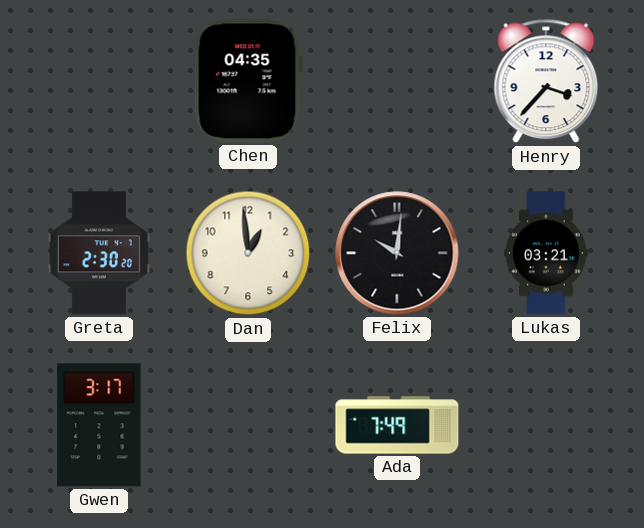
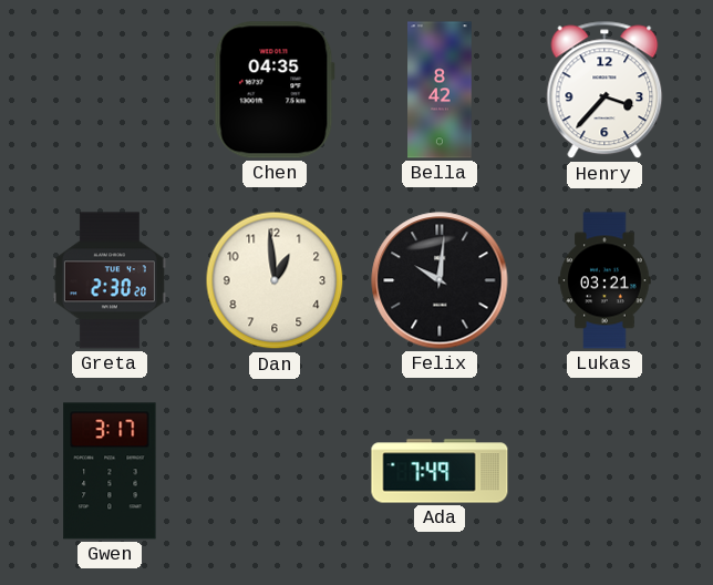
Bella: none -> 8:42 (440, 90)
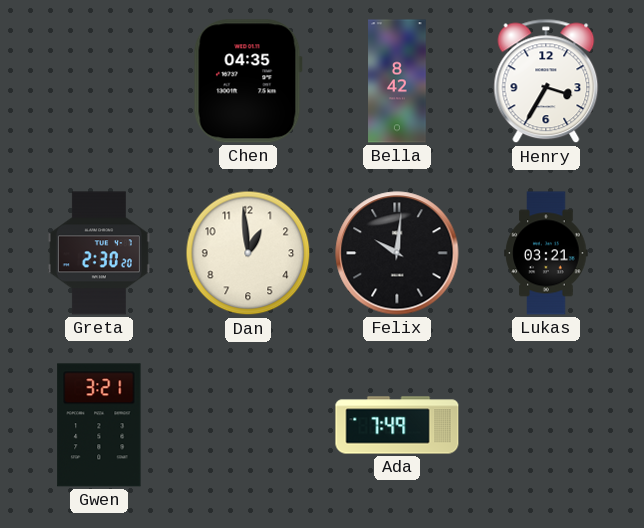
Henry: 3:37 -> 3:35 (546, 81)
Gwen: 3:17 -> 3:21 (99, 425)
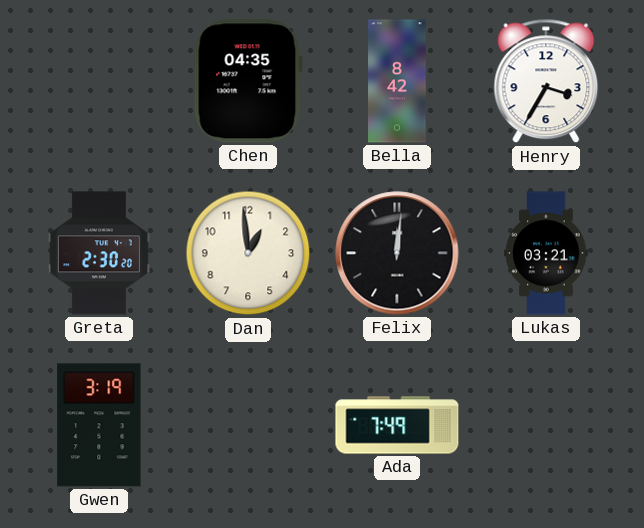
Felix: 10:01 -> 12:01 (397, 253)
Gwen: 3:21 -> 3:19 (99, 425)
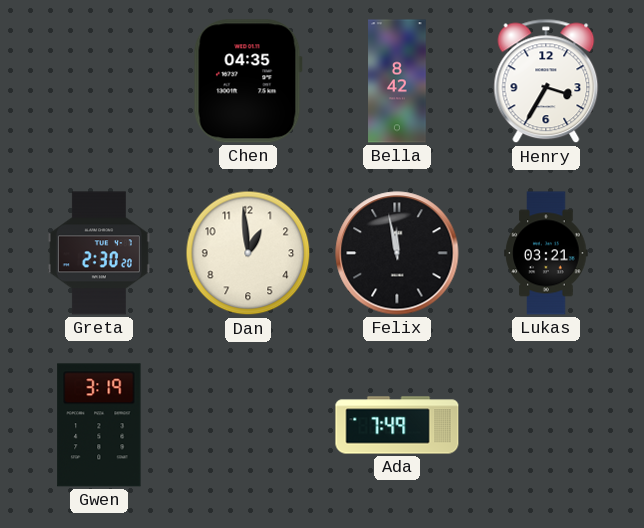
Felix: 12:01 -> 11:58 (397, 253)
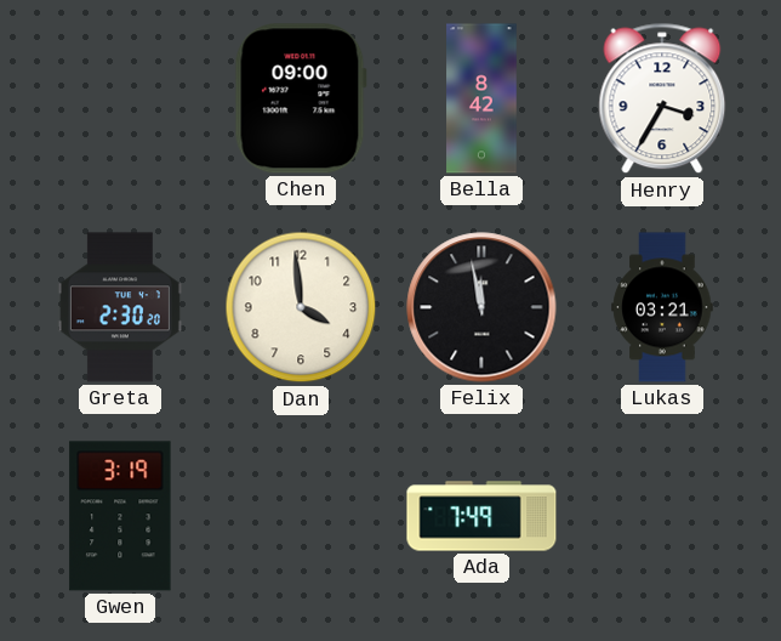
Chen: 04:35 -> 09:00 (301, 98)
Dan: 12:59 -> 3:59 (301, 307)
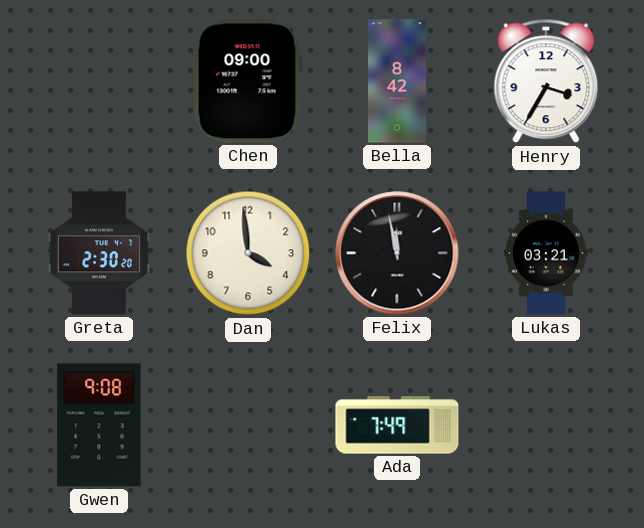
Gwen: 3:19 -> 9:08 (99, 425)
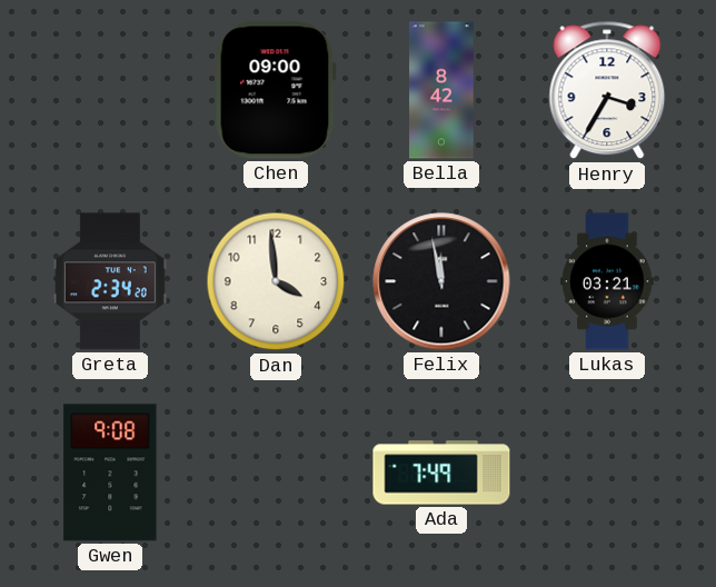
Greta: 2:30 -> 2:34 (110, 281)
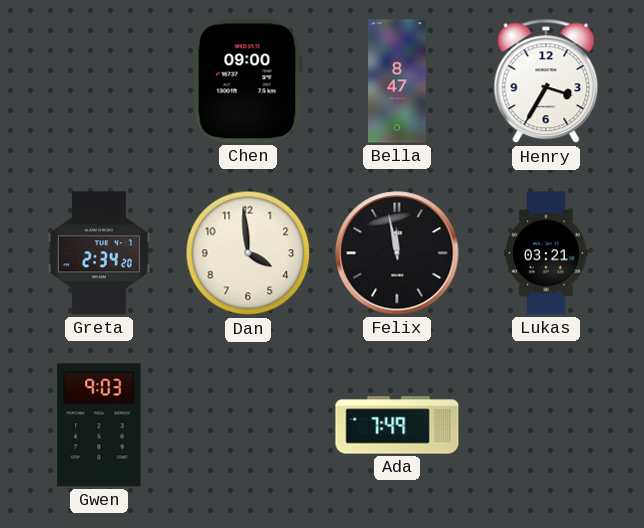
Bella: 8:42 -> 8:47 (397, 81)
Gwen: 9:08 -> 9:03 (99, 425)
